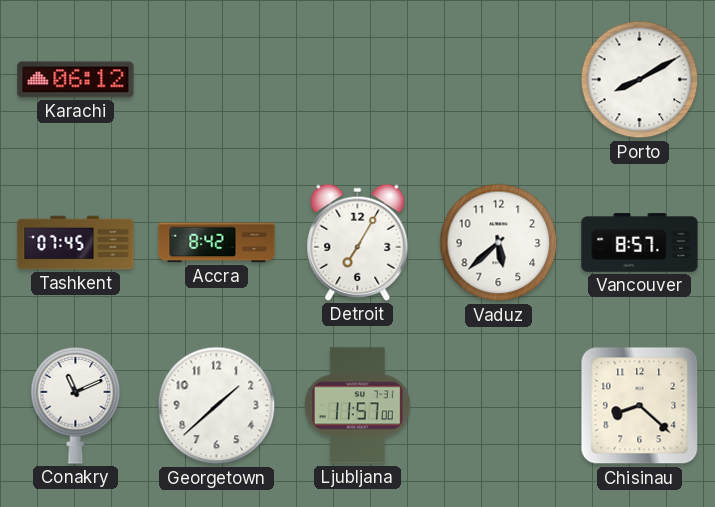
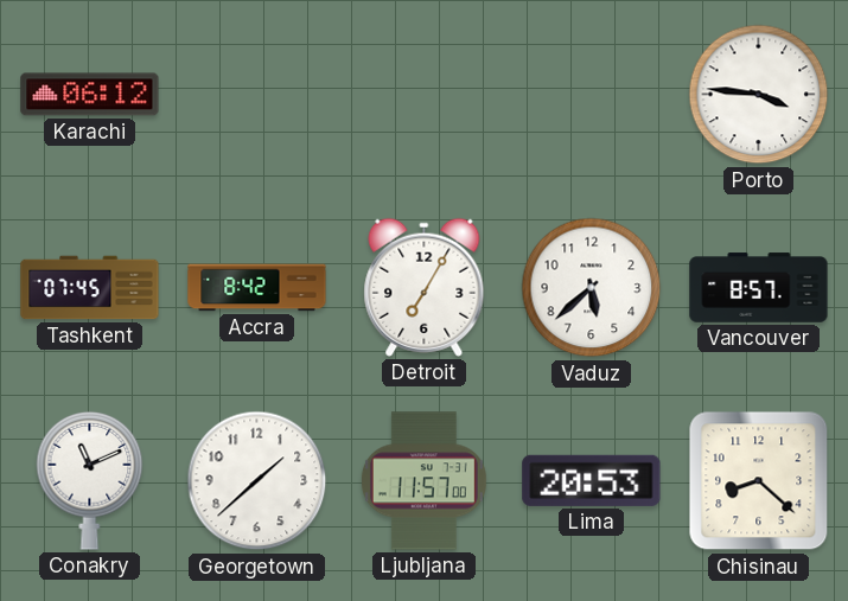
Porto: 8:10 -> 3:46 (759, 95)
Lima: none -> 20:53 (592, 480)
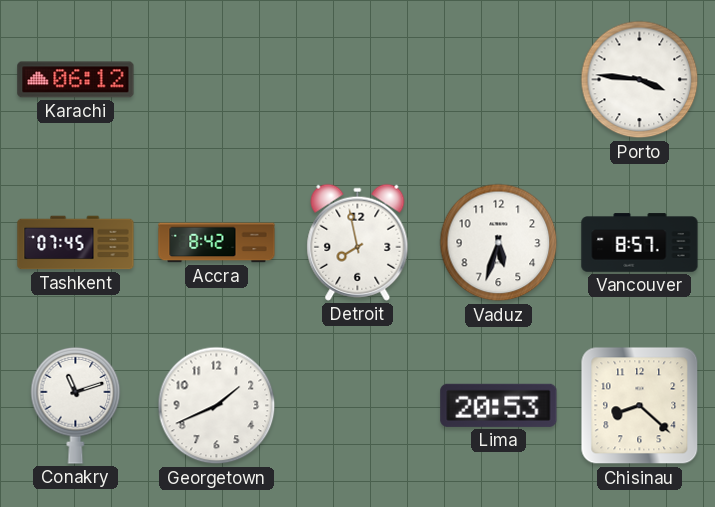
Detroit: 7:05 -> 7:58 (358, 242)
Vaduz: 5:38 -> 5:33 (499, 243)
Conakry: 11:11 -> 11:12 (76, 405)
Georgetown: 1:38 -> 1:41 (217, 406)
Ljubljana: 11:57 -> none (423, 481)
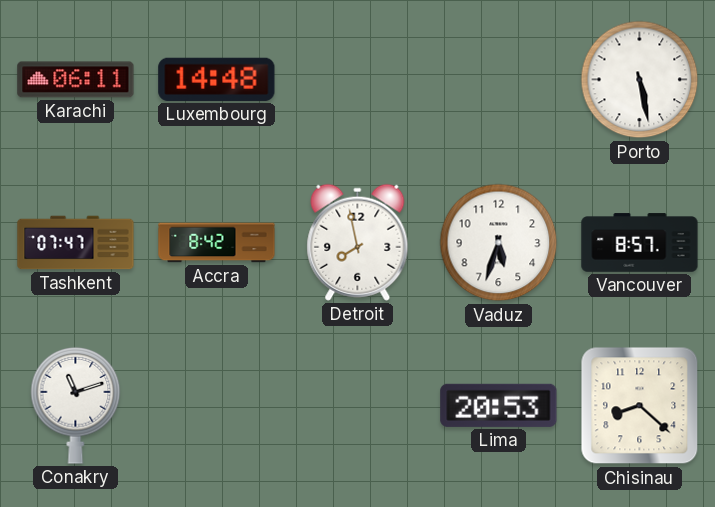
Karachi: 06:12 -> 06:11 (76, 80)
Luxembourg: none -> 14:48 (217, 79)
Porto: 3:46 -> 5:28 (640, 80)
Tashkent: 07:45 -> 07:47 (76, 243)
Georgetown: 1:41 -> none (217, 406)
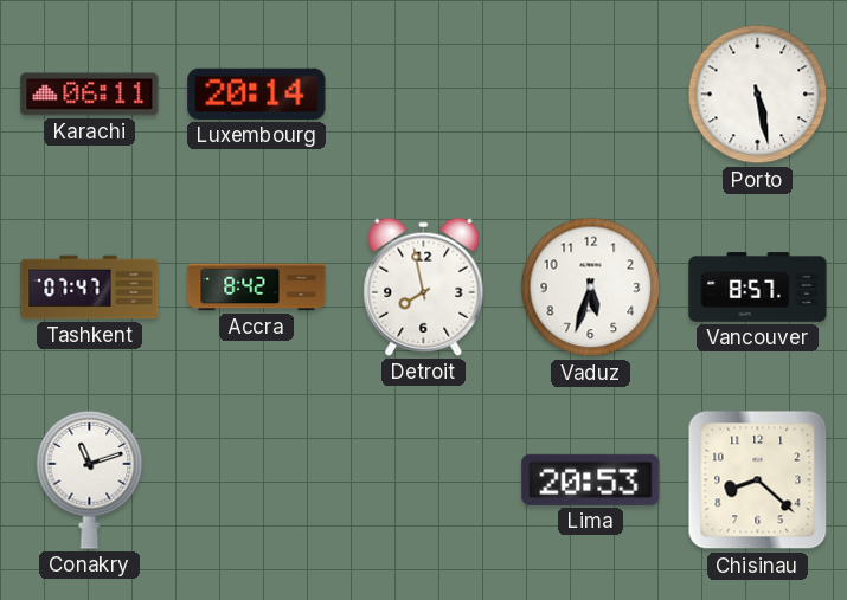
Luxembourg: 14:48 -> 20:14 (257, 93)
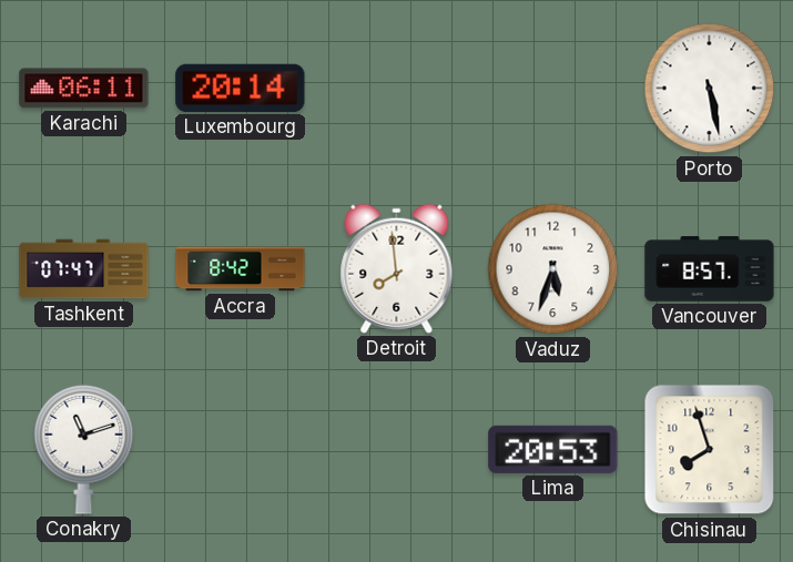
Detroit: 7:58 -> 7:59 (397, 268)
Chisinau: 8:22 -> 7:57 (710, 450)
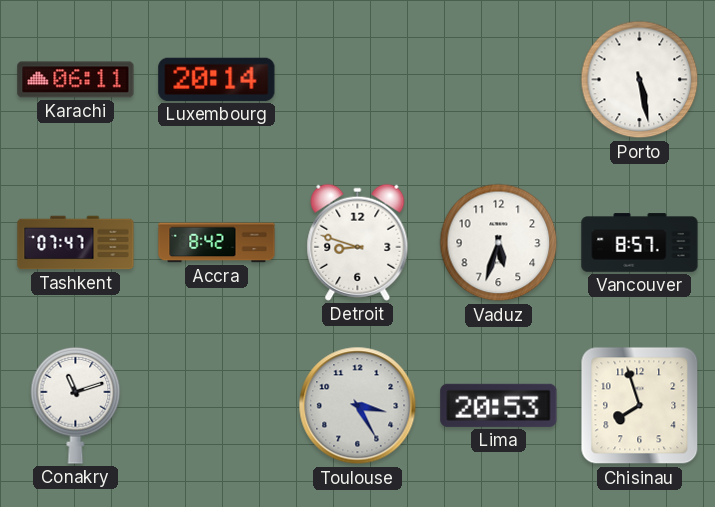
Detroit: 7:59 -> 8:48 (358, 242)
Toulouse: none -> 3:25 (358, 406)
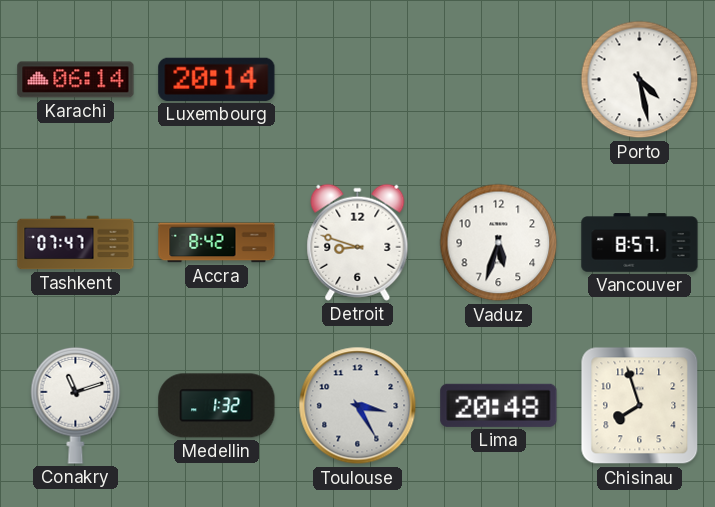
Karachi: 06:11 -> 06:14 (76, 80)
Porto: 5:28 -> 4:28 (640, 80)
Medellin: none -> 1:32 (217, 406)
Lima: 20:53 -> 20:48 (499, 405)
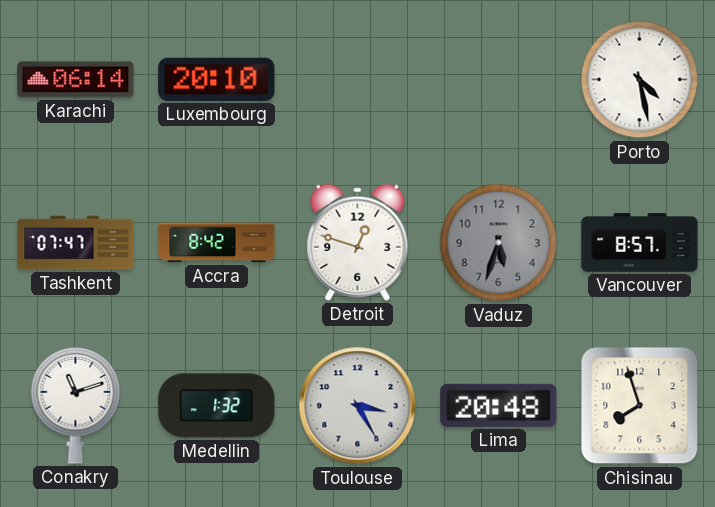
Luxembourg: 20:14 -> 20:10 (217, 79)
Detroit: 8:48 -> 12:48 (358, 242)
Vaduz dial: white -> grey (499, 243)
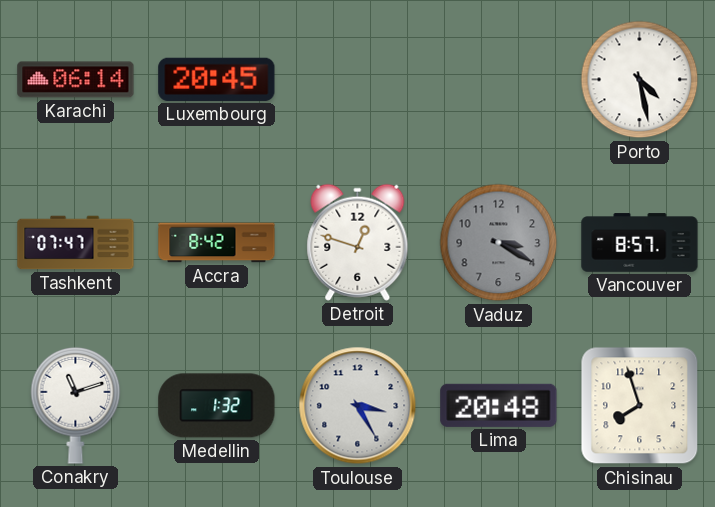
Luxembourg: 20:10 -> 20:45 (217, 79)
Vaduz: 5:33 -> 3:20 (499, 243)
